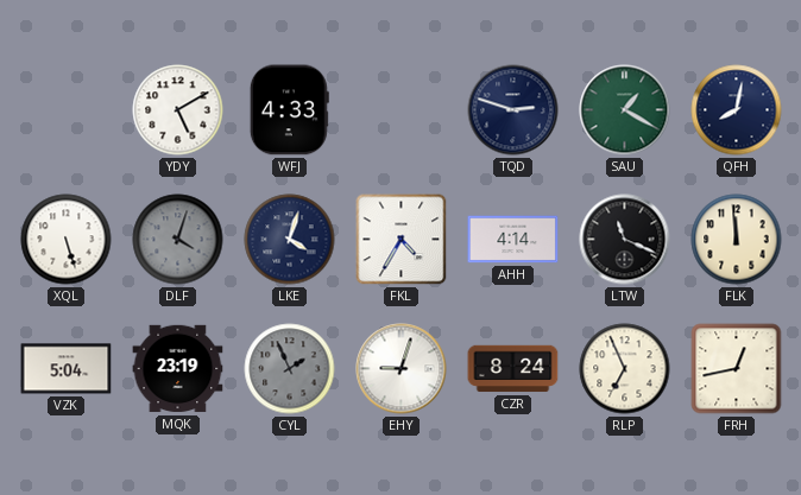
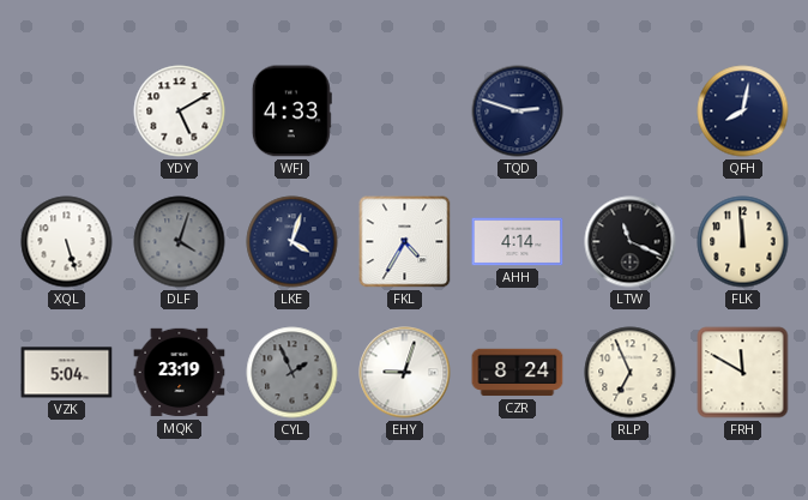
SAU: 1:20 -> none (625, 110)
FRH: 12:43 -> 11:50 (743, 373)
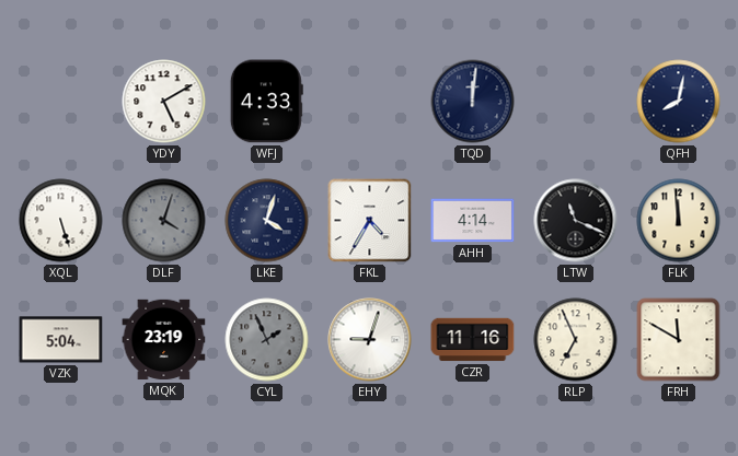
TQD: 2:48 -> 12:01 (473, 102)
CZR: 8:24 -> 11:16 (473, 340)
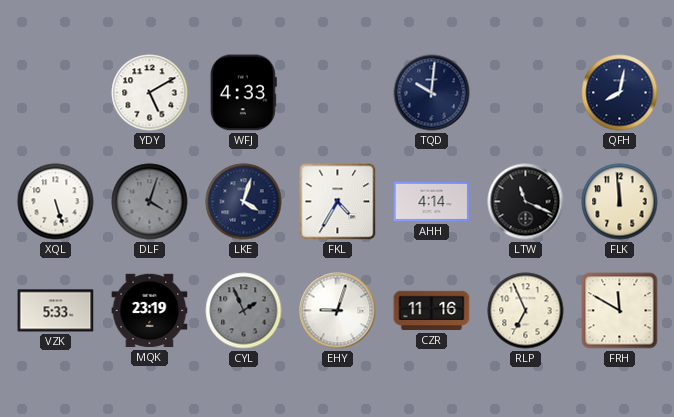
TQD: 12:01 -> 10:01 (432, 93)
VZK: 5:04 -> 5:33 (56, 311)
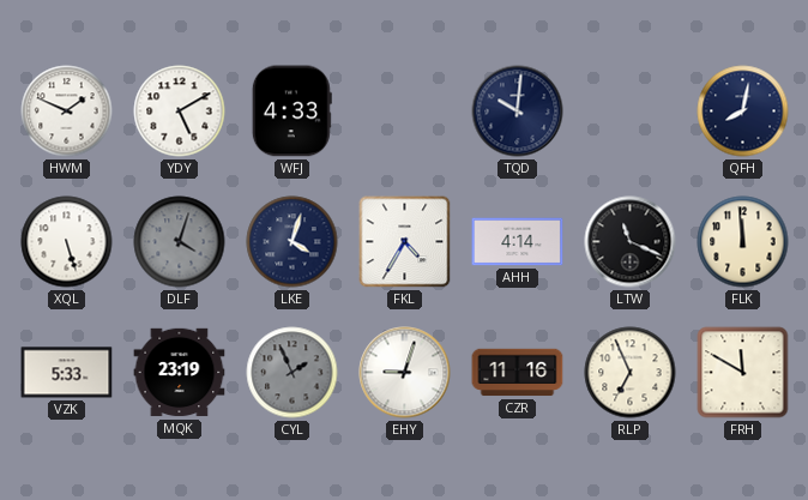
HWM: none -> 1:49 (67, 112)
